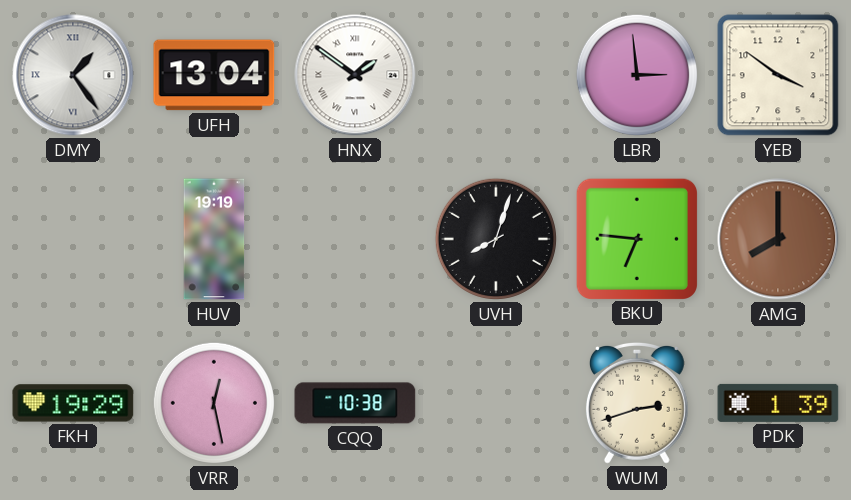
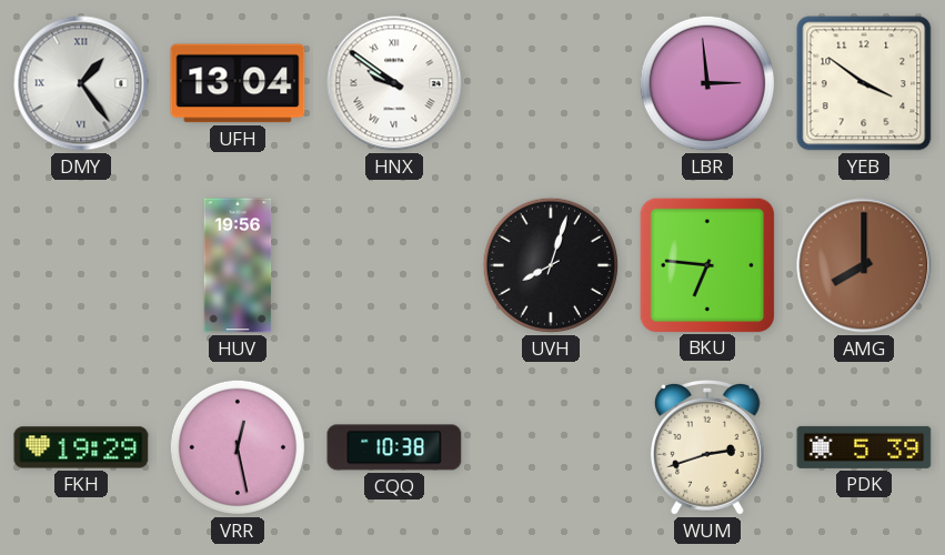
HNX: 1:51 -> 9:51 (394, 83)
HUV: 19:19 -> 19:56 (238, 265)
PDK: 1:39 -> 5:39 (864, 447)
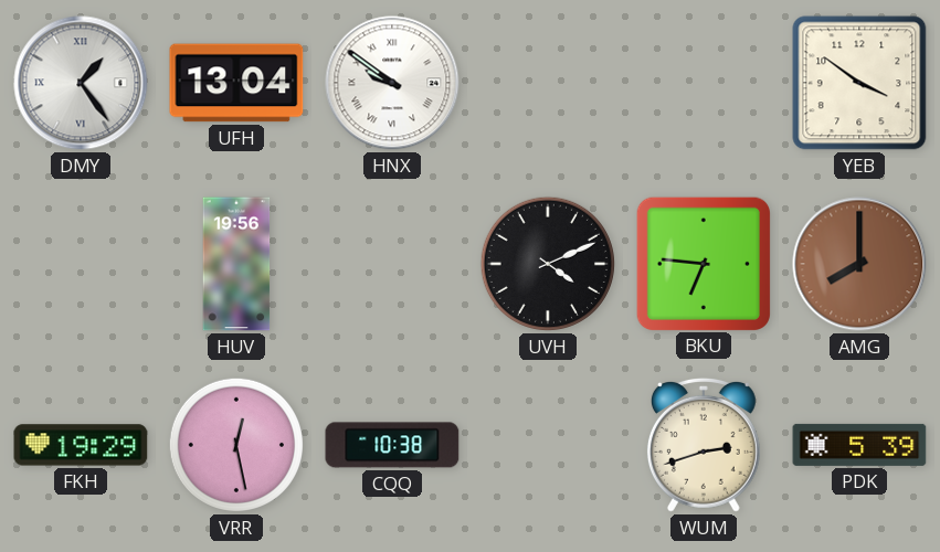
LBR: 2:59 -> none (707, 83)
UVH: 8:03 -> 4:11 (548, 264)
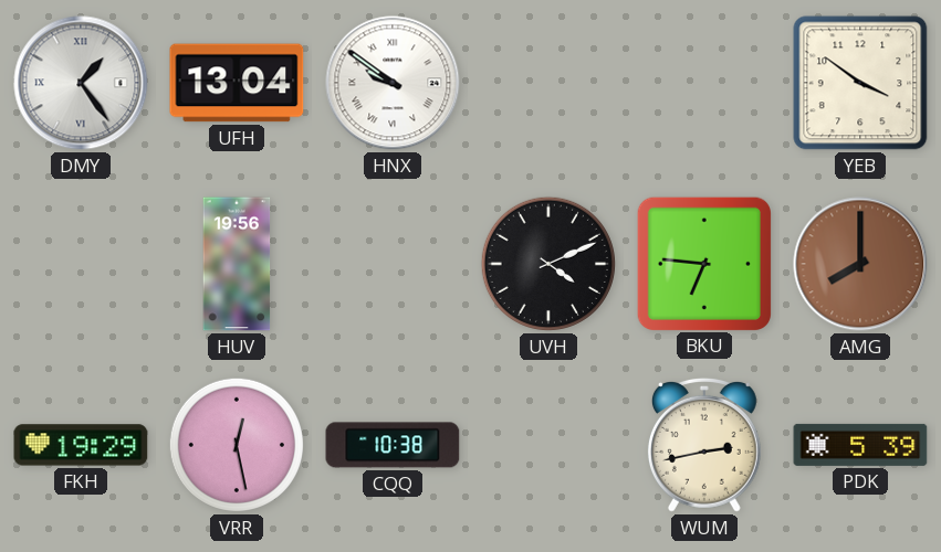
WUM: 2:42 -> 2:43 (704, 445)
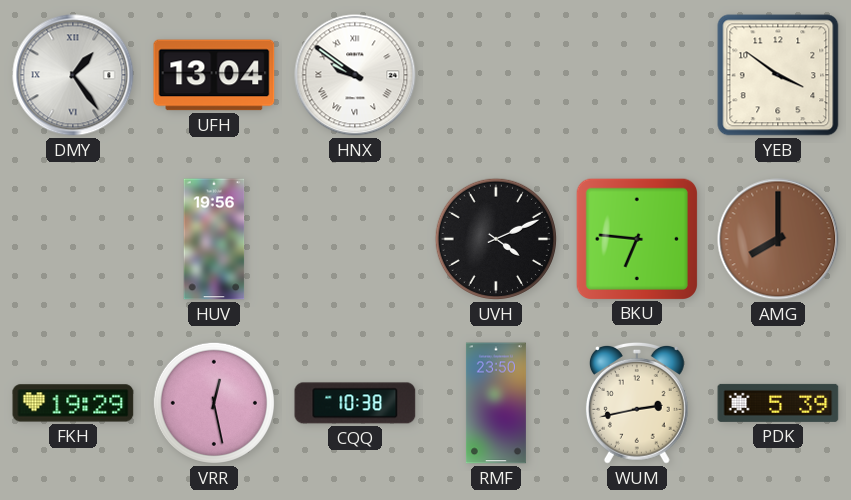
RMF: none -> 23:50 (496, 403)
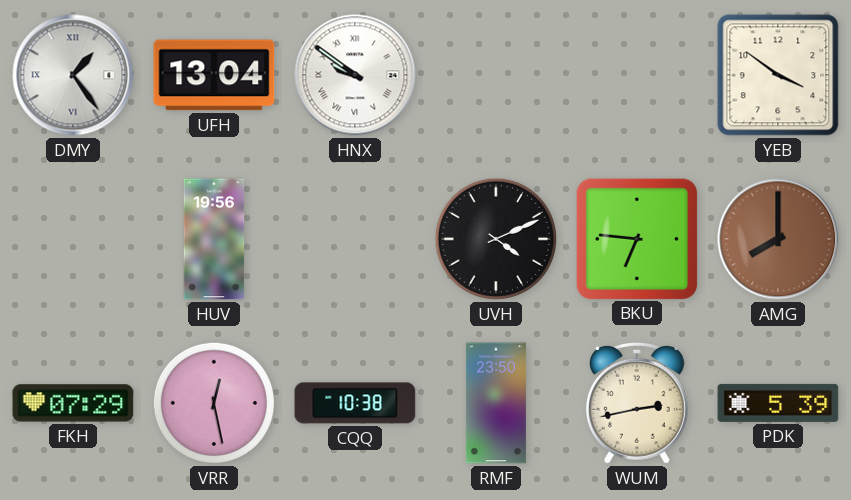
FKH: 19:29 -> 07:29 (73, 403)
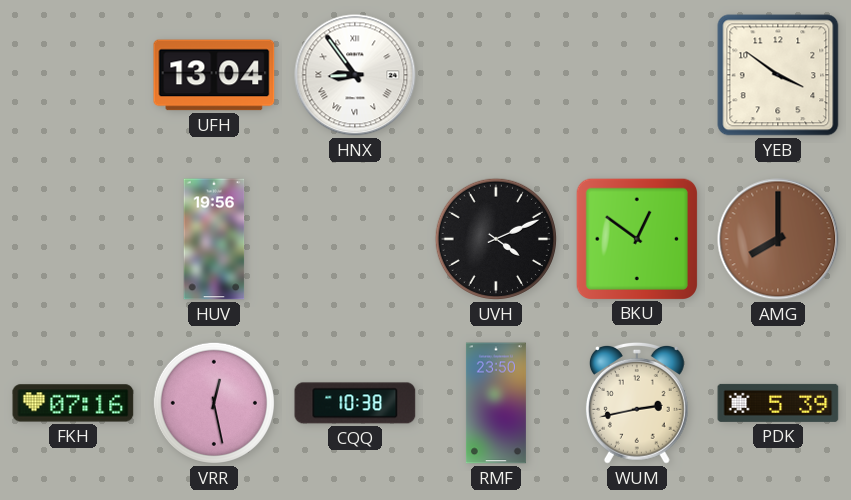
DMY: 1:24 -> none (73, 75)
HNX: 9:51 -> 8:54 (355, 75)
BKU: 6:46 -> 12:51 (636, 238)
FKH: 07:29 -> 07:16 (73, 403)
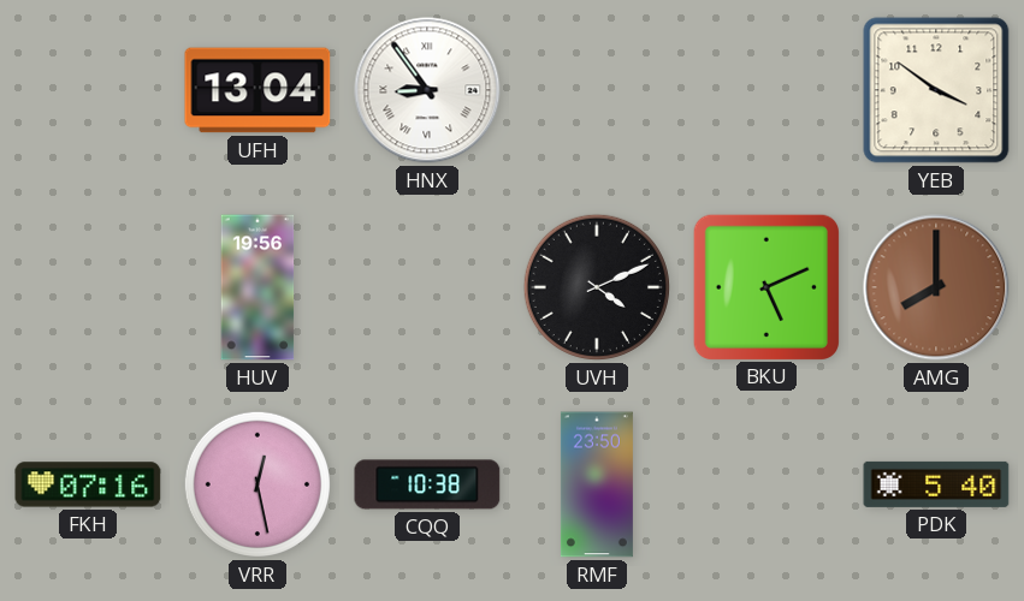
BKU: 12:51 -> 5:11 (765, 286)
WUM: 2:43 -> none (637, 403)
PDK: 5:39 -> 5:40 (936, 484)
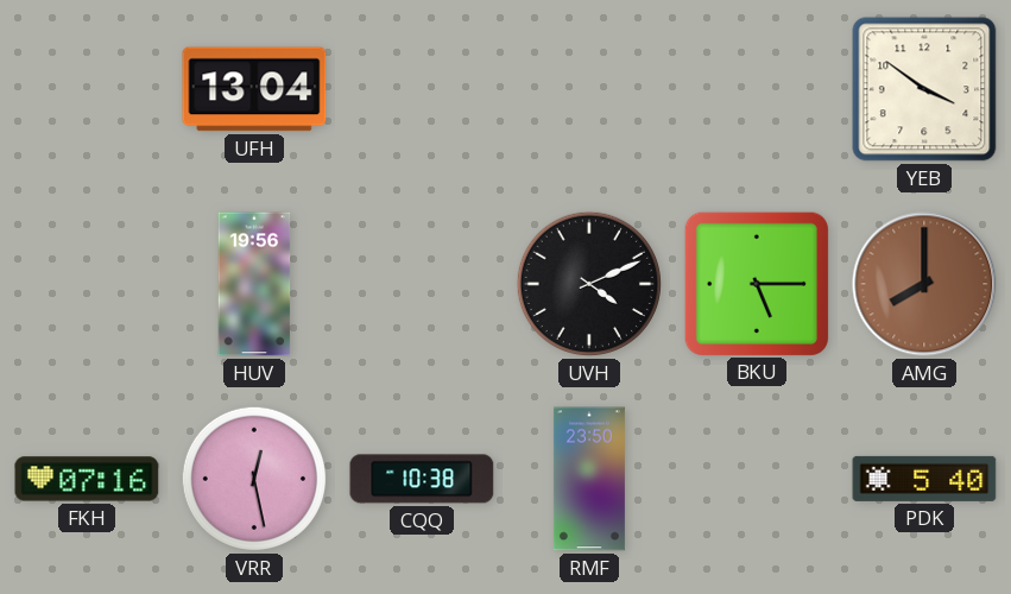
HNX: 8:54 -> none (427, 90)
BKU: 5:11 -> 5:15 (756, 283)
